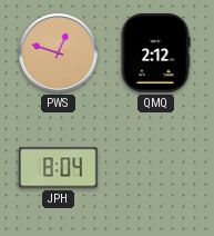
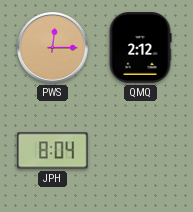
PWS: 12:48 -> 12:15 (53, 48)
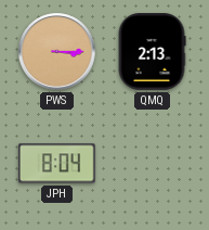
PWS: 12:15 -> 3:15 (57, 52)
QMQ: 2:12 -> 2:13 (152, 52)
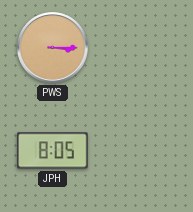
QMQ: 2:13 -> none (152, 52)
JPH: 8:04 -> 8:05 (52, 151)
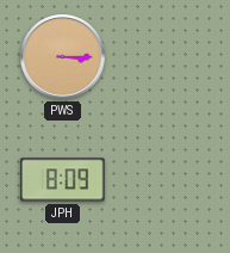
JPH: 8:05 -> 8:09 (62, 180)
